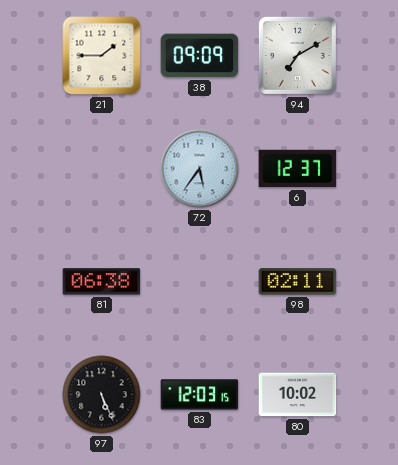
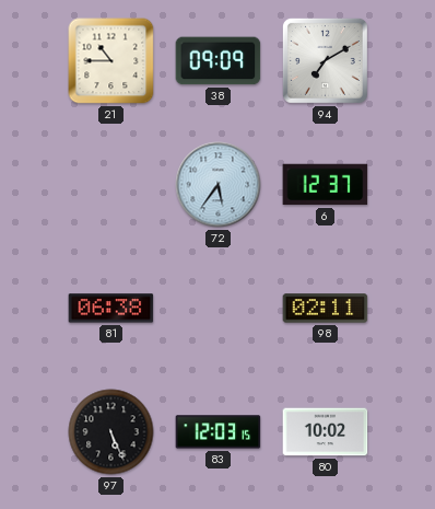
21: 1:45 -> 10:45 (111, 61)
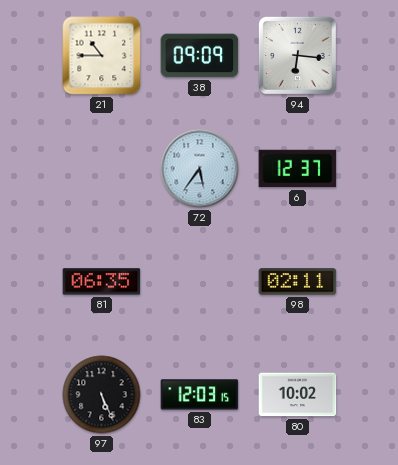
94: 7:10 -> 6:16 (297, 55)
81: 06:38 -> 06:35 (102, 282)
